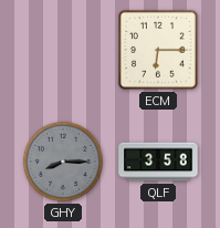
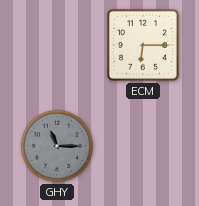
GHY: 8:15 -> 11:15 (57, 146)
QLF: 3:58 -> none (158, 162)
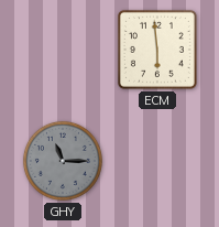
ECM: 6:15 -> 5:59 (157, 50)
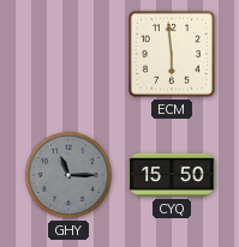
CYQ: none -> 15:50 (172, 175)
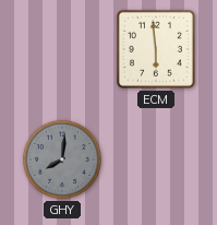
GHY: 11:15 -> 8:01 (62, 159)
CYQ: 15:50 -> none (172, 175)
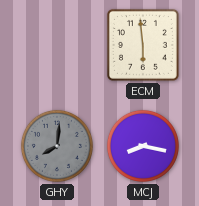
MCJ: none -> 8:17 (143, 146)
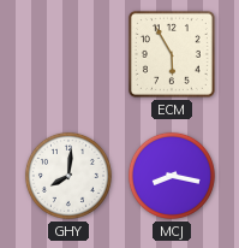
ECM: 5:59 -> 5:55 (172, 54)
GHY dial: grey -> white (68, 176)
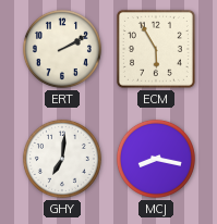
ERT: none -> 2:10 (62, 49)
GHY: 8:01 -> 7:01 (62, 159)
